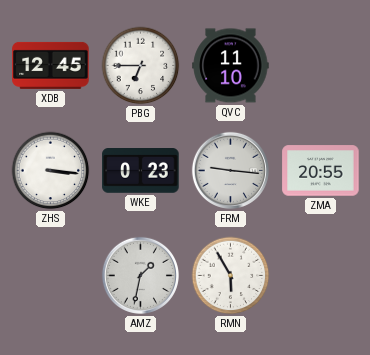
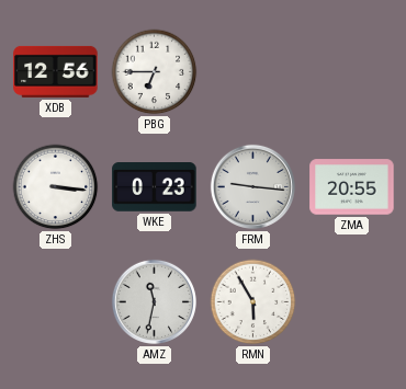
XDB: 12:45 -> 12:56 (56, 71)
QVC: 11:10 -> none (231, 66)
AMZ: 1:32 -> 11:32 (154, 301)
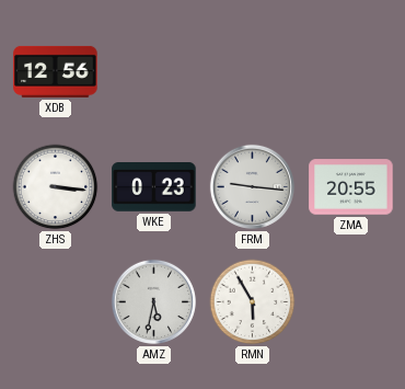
PBG: 6:45 -> none (155, 72)
AMZ: 11:32 -> 5:32 (153, 301)
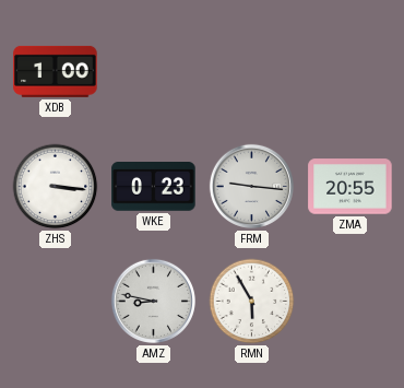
XDB: 12:56 -> 1:00 (56, 71)
AMZ: 5:32 -> 8:47 (153, 301)
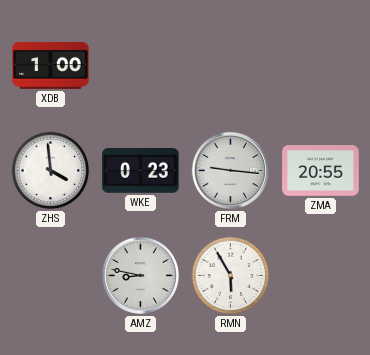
ZHS: 3:16 -> 3:59 (51, 171)
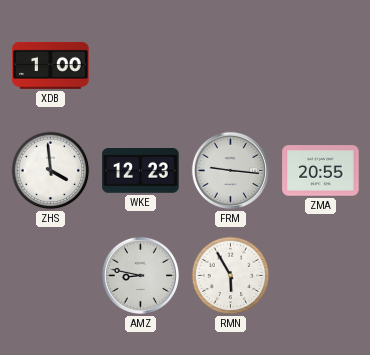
WKE: 0:23 -> 12:23 (141, 171)
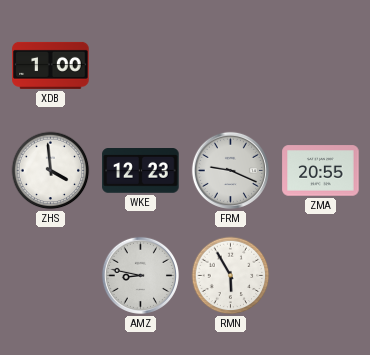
FRM: 9:16 -> 9:19 (230, 170)
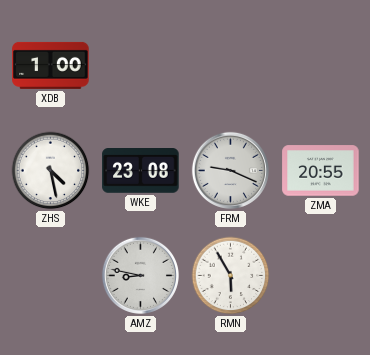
ZHS: 3:59 -> 4:28 (51, 171)
WKE: 12:23 -> 23:08 (141, 171)
